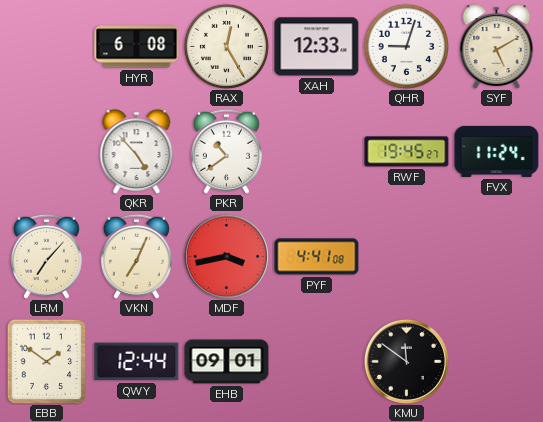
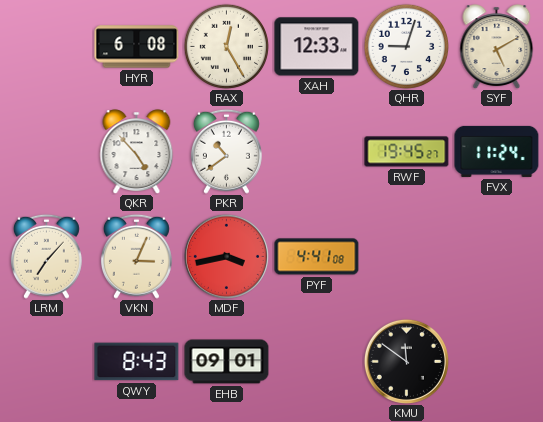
VKN: 7:04 -> 3:04 (136, 256)
EBB: 1:51 -> none (46, 361)
QWY: 12:44 -> 8:43 (137, 362)
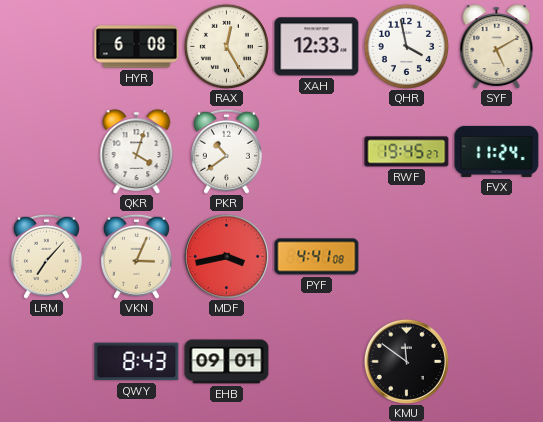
QHR: 9:03 -> 3:58 (406, 46)
QKR: 4:53 -> 4:03 (137, 152)
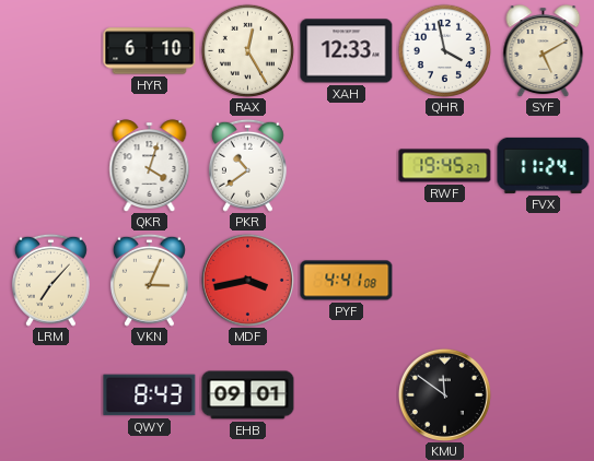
HYR: 6:08 -> 6:10 (150, 51)
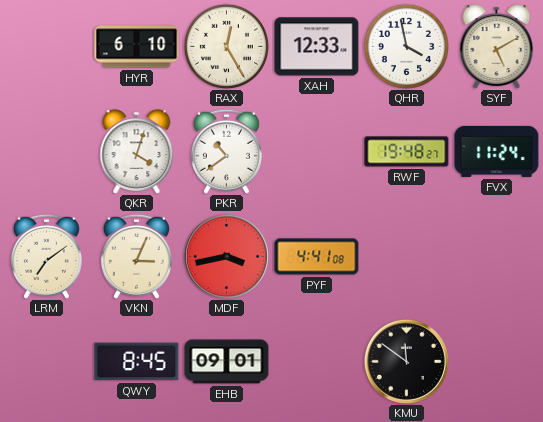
RWF: 19:45 -> 19:48 (407, 152)
LRM: 7:07 -> 7:09 (46, 256)
QWY: 8:43 -> 8:45 (137, 362)
